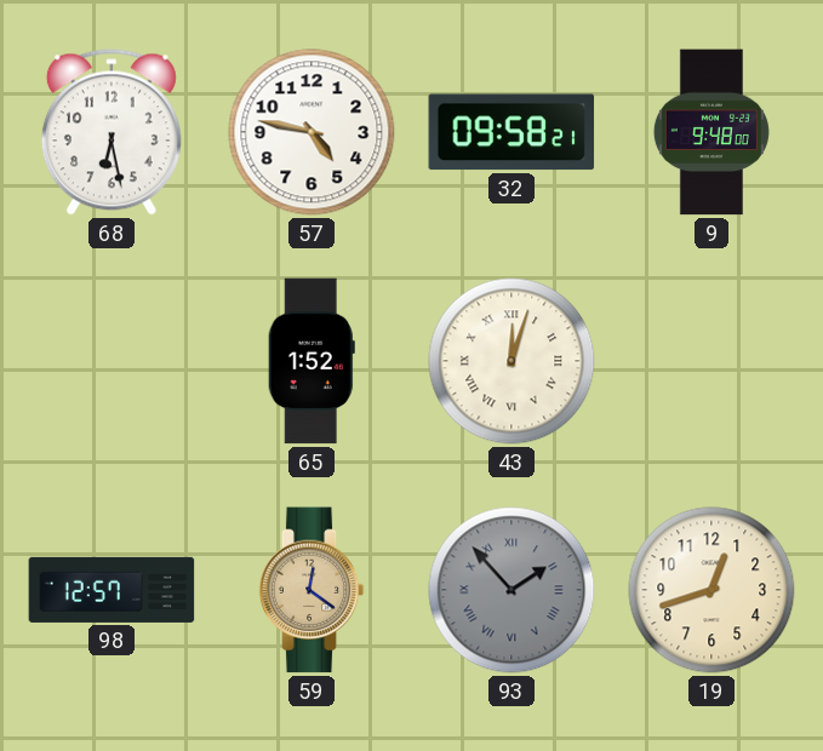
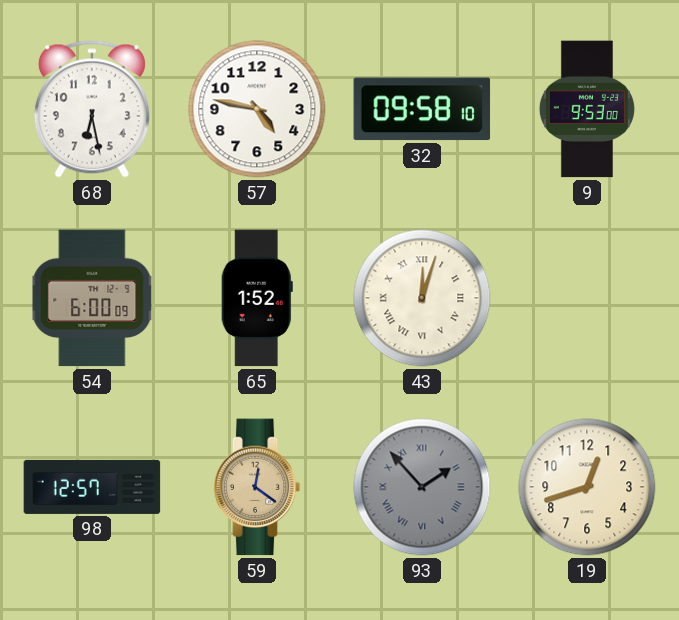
32: 09:58:21 -> 09:58:10 (422, 109)
9: 9:48 -> 9:53 (587, 109)
54: none -> 6:00 (92, 298)
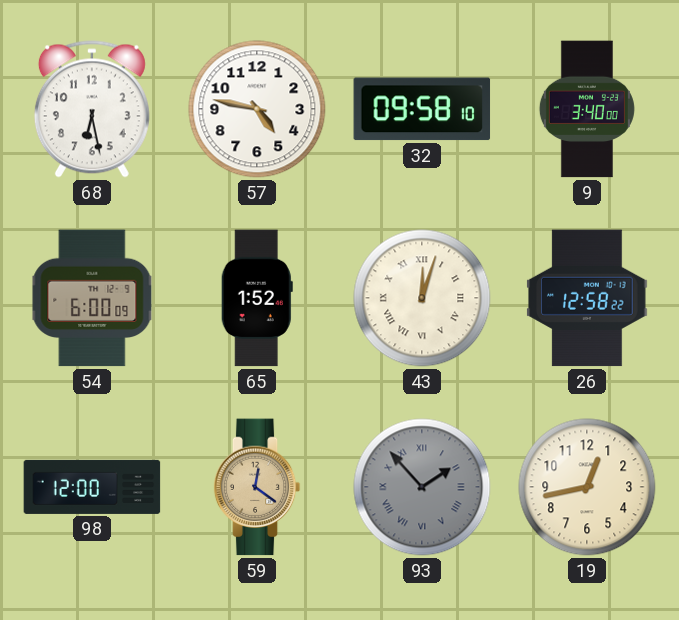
9: 9:53 -> 3:40 (587, 109)
26: none -> 12:58 (587, 298)
98: 12:57 -> 12:00 (92, 487)
19: 12:42 -> 12:43 (587, 487)
